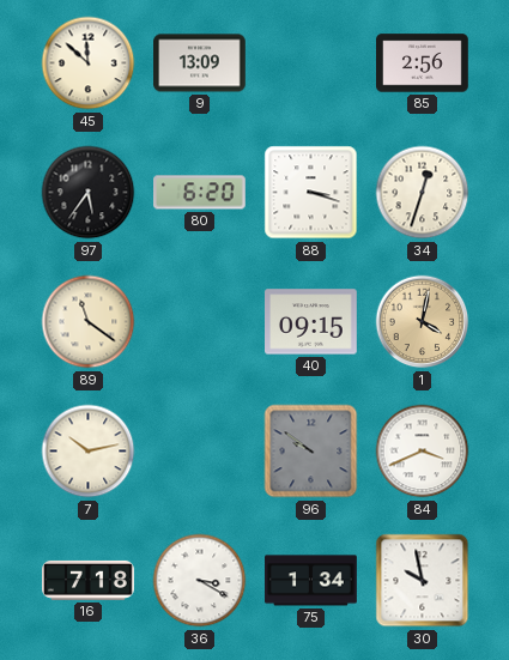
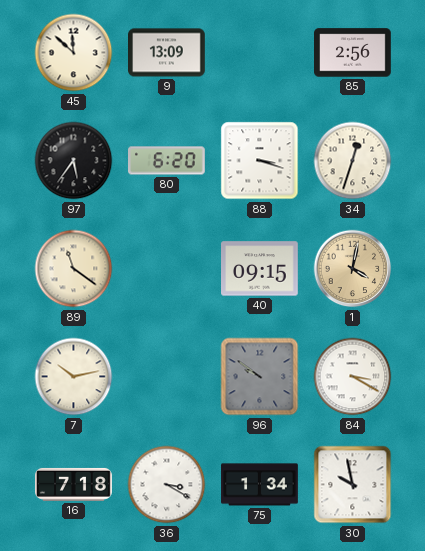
84: 3:41 -> 3:20 (353, 377)
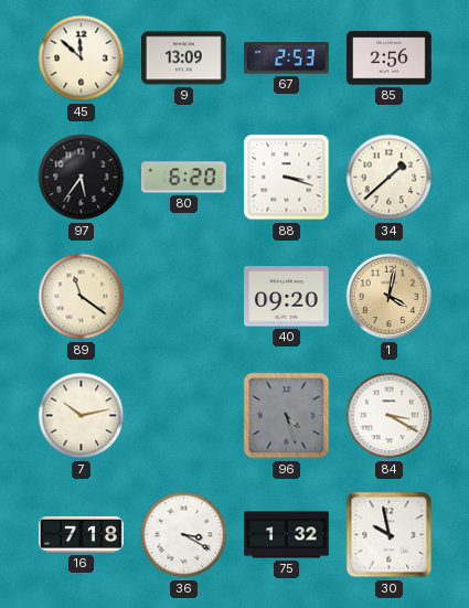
67: none -> 2:53 (287, 58)
34: 12:33 -> 1:38 (390, 178)
40: 09:15 -> 09:20 (287, 297)
96: 9:51 -> 4:27 (287, 416)
75: 1:34 -> 1:32 (287, 535)
